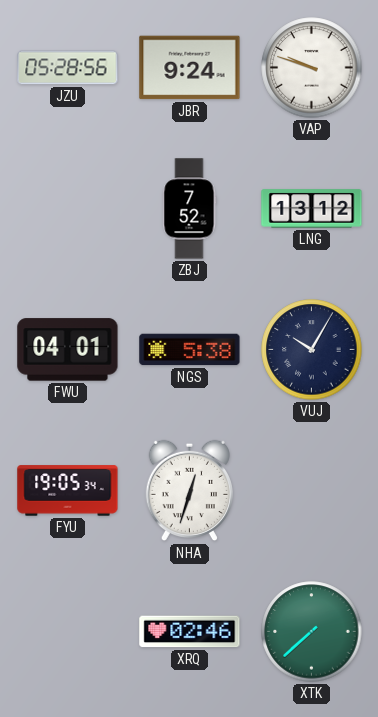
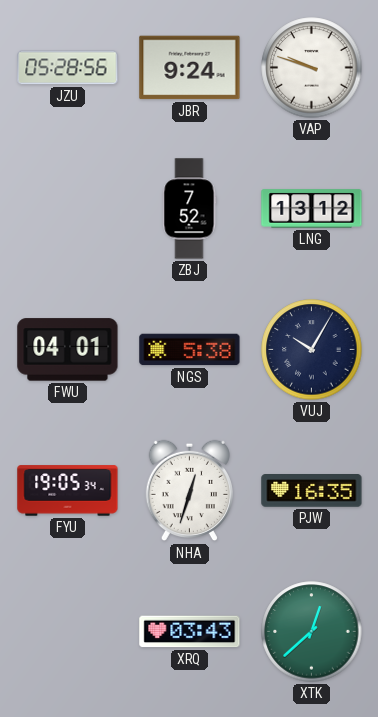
PJW: none -> 16:35 (312, 491)
XRQ: 02:46 -> 03:43 (190, 632)
XTK: 7:38 -> 12:38 (312, 632)
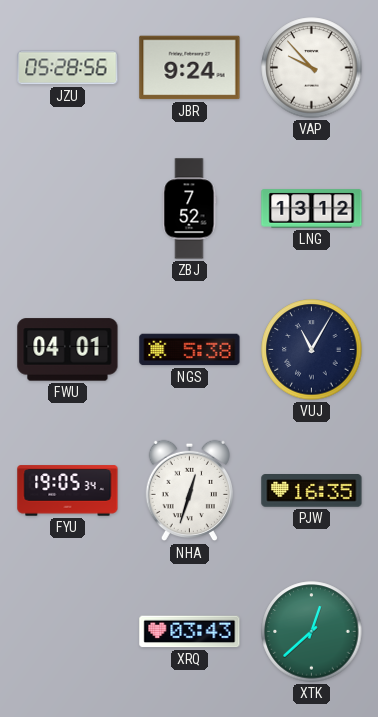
VAP: 9:48 -> 9:53 (312, 68)
VUJ: 10:05 -> 11:05 (312, 350)
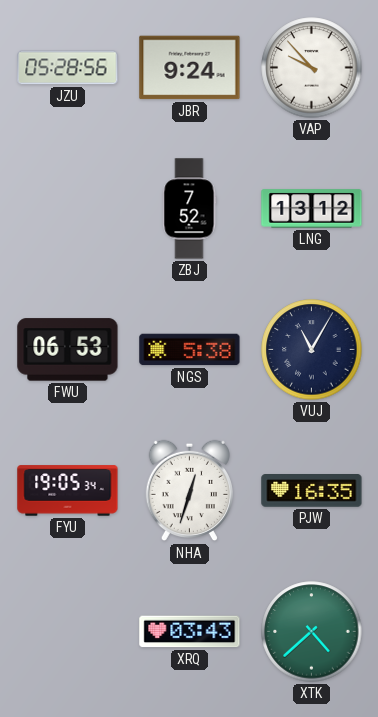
FWU: 04:01 -> 06:53 (68, 350)
XTK: 12:38 -> 4:38 (312, 632)
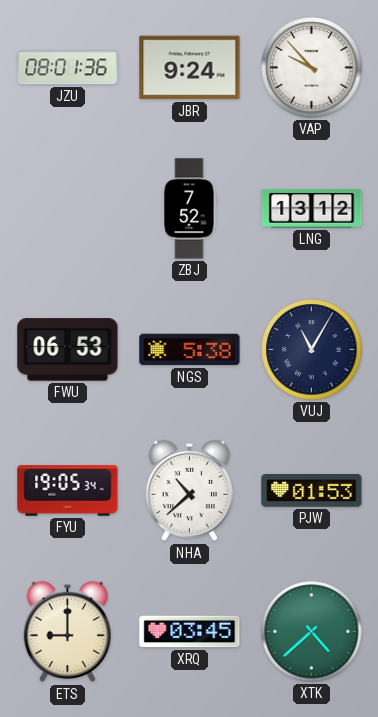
JZU: 05:28 -> 08:01 (68, 68)
NHA: 12:33 -> 10:38 (189, 491)
PJW: 16:35 -> 01:53 (312, 491)
ETS: none -> 9:00 (67, 632)
XRQ: 03:43 -> 03:45 (190, 632)
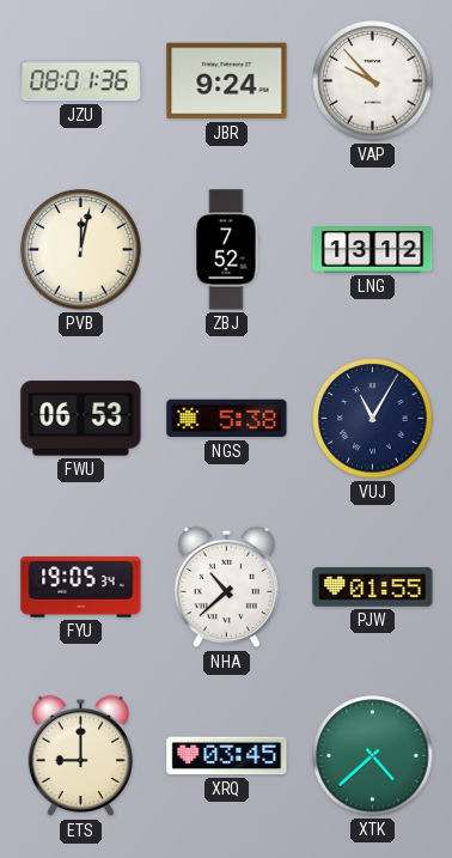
PVB: none -> 12:02 (81, 250)
PJW: 01:53 -> 01:55 (373, 588)
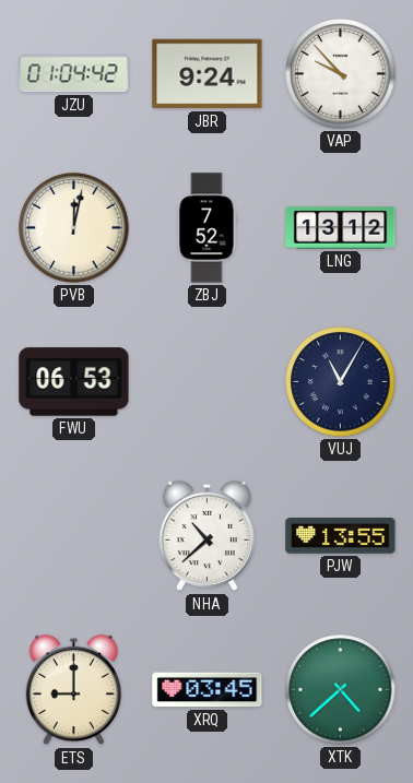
JZU: 08:01 -> 01:04 (74, 74)
NGS: 5:38 -> none (227, 419)
FYU: 19:05 -> none (81, 588)
PJW: 01:55 -> 13:55 (341, 536)
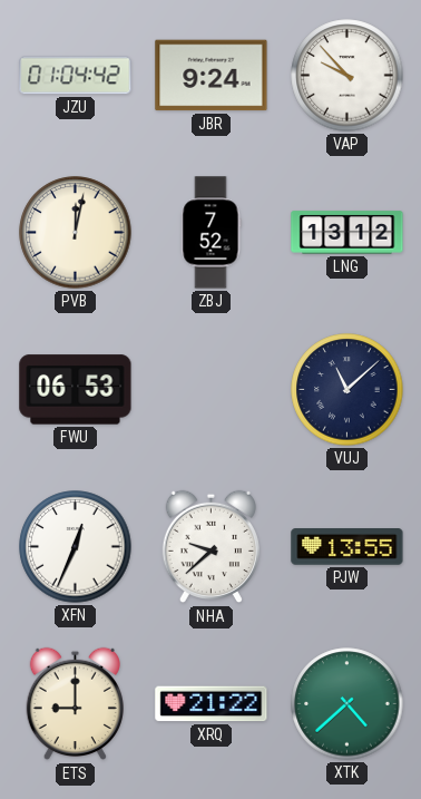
VUJ: 11:05 -> 11:08 (347, 390)
XFN: none -> 12:34 (76, 547)
NHA: 10:38 -> 9:38 (210, 547)
XRQ: 03:45 -> 21:22 (212, 704)
